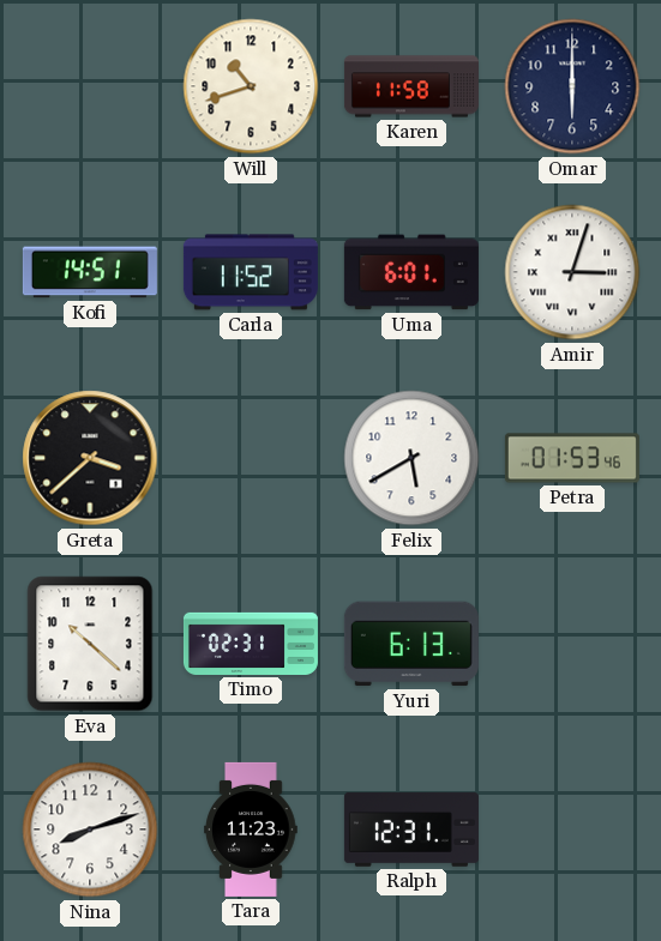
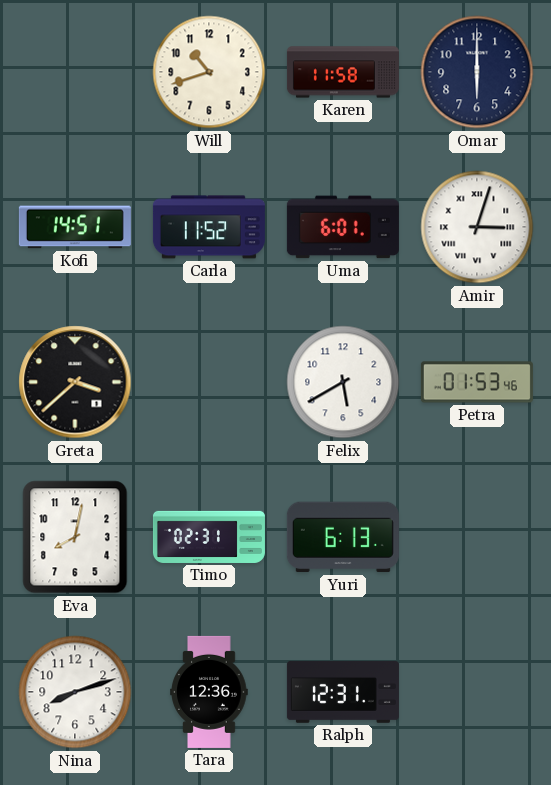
Eva: 10:22 -> 8:02 (75, 537)
Tara: 11:23 -> 12:36 (209, 692)
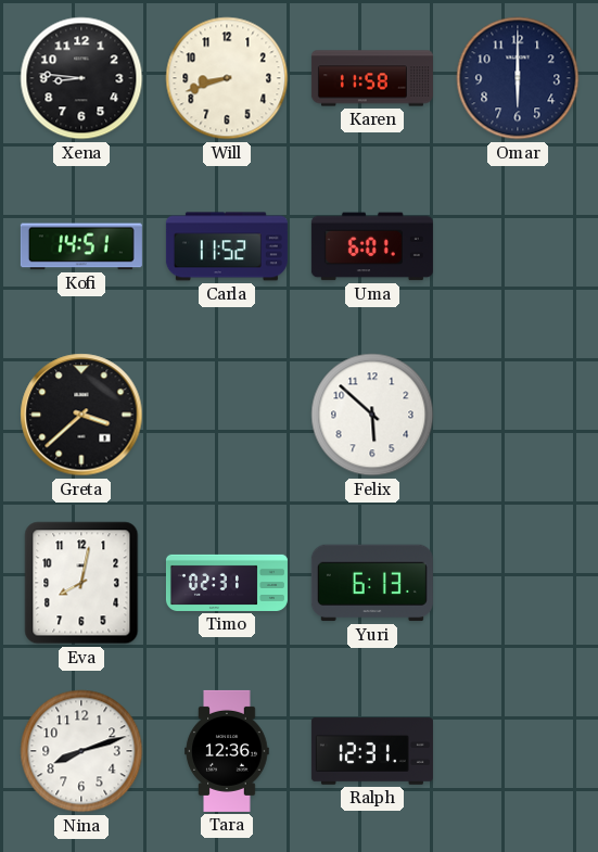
Xena: none -> 8:46 (81, 78)
Will: 10:42 -> 8:42 (227, 78)
Amir: 3:03 -> none (477, 227)
Felix: 5:40 -> 5:52 (372, 415)
Petra: 01:53 -> none (477, 382)
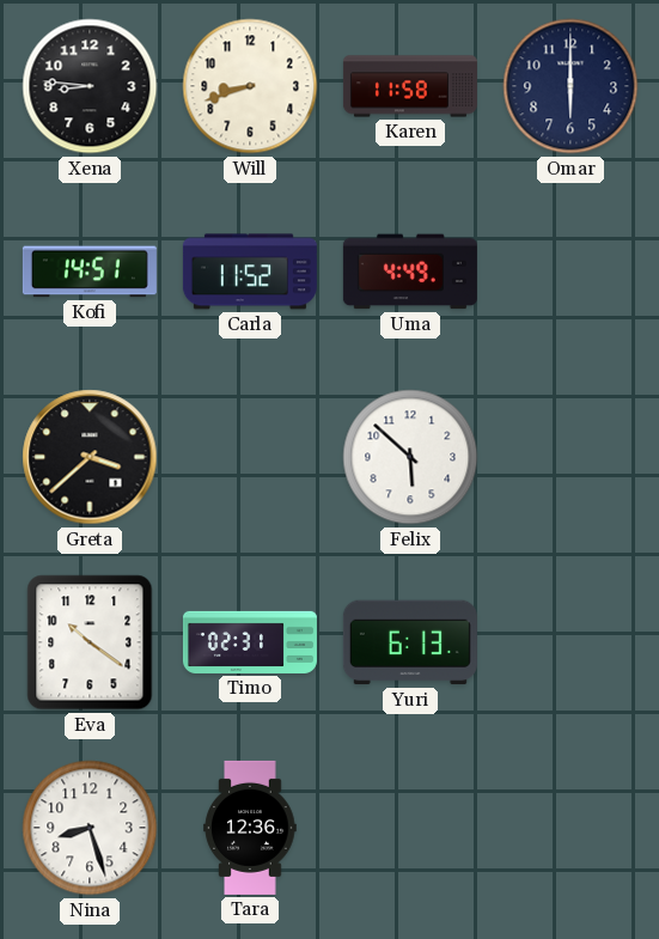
Uma: 6:01 -> 4:49 (410, 272)
Eva: 8:02 -> 10:21 (90, 642)
Nina: 8:12 -> 8:27 (90, 828)
Ralph: 12:31 -> none (372, 751)
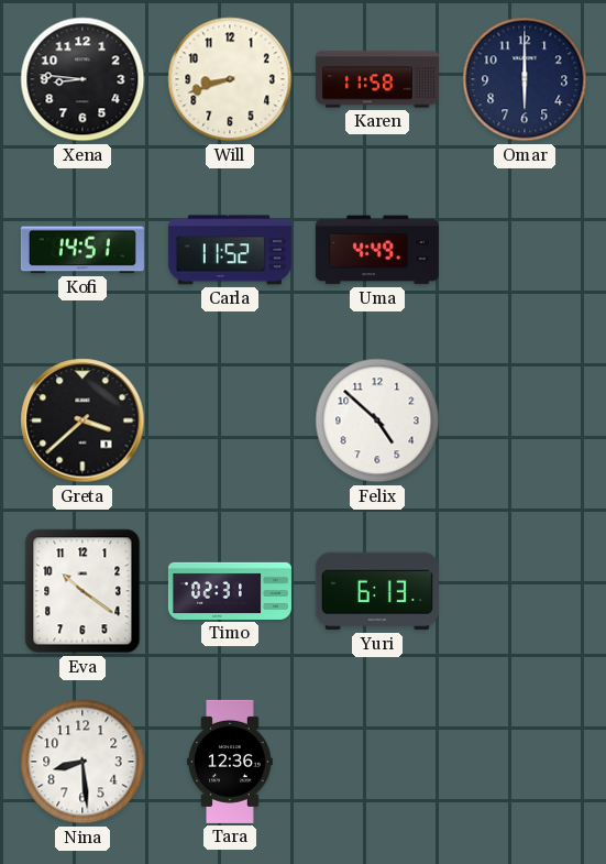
Felix: 5:52 -> 4:52 (377, 420)
Nina: 8:27 -> 8:29 (82, 762)
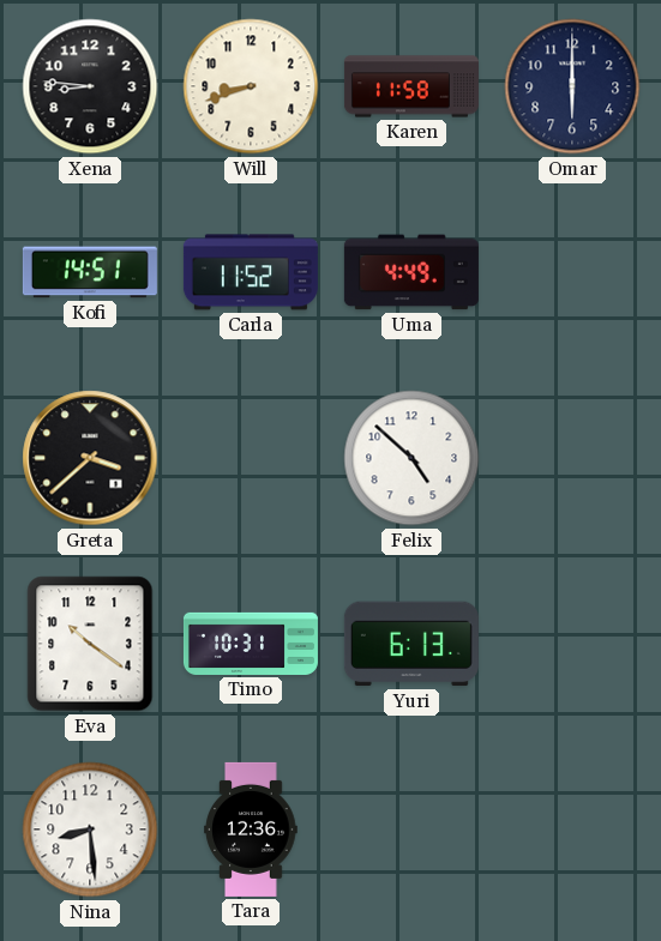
Timo: 02:31 -> 10:31 (251, 644)
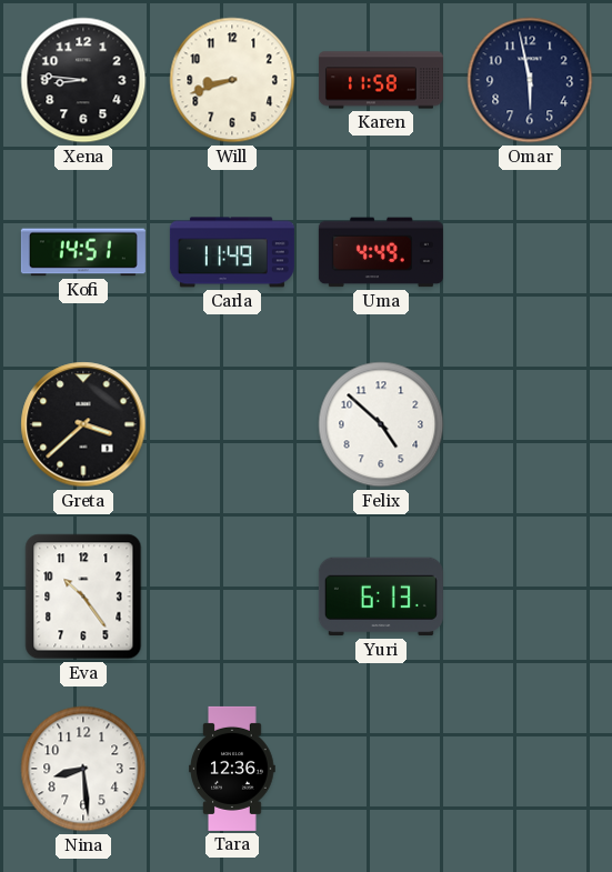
Omar: 6:00 -> 5:58 (530, 80)
Carla: 11:52 -> 11:49 (232, 252)
Eva: 10:21 -> 10:24 (83, 597)
Timo: 10:31 -> none (251, 644)
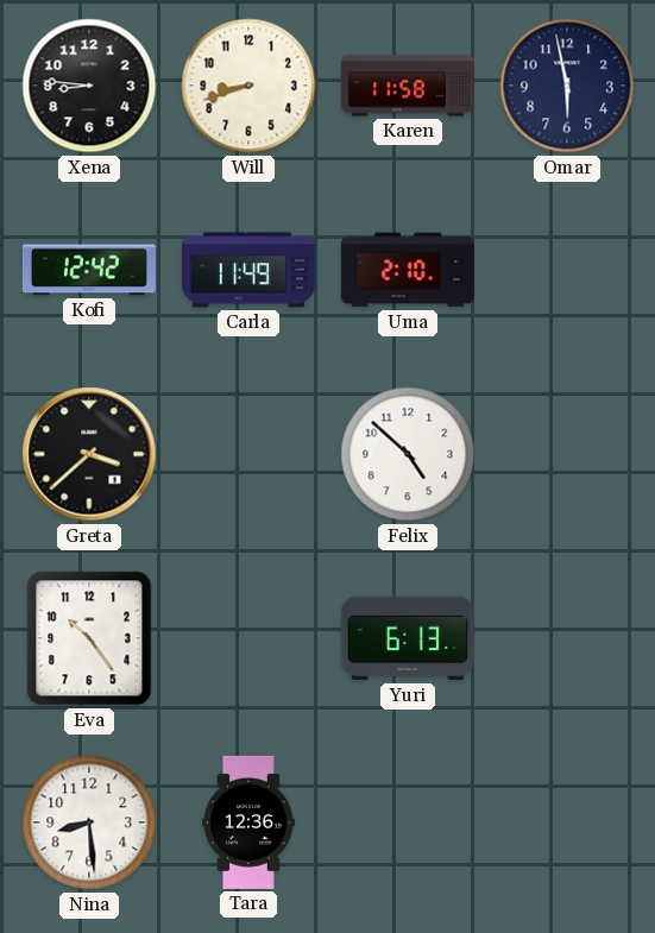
Kofi: 14:51 -> 12:42 (89, 270)
Uma: 4:49 -> 2:10 (408, 270)
